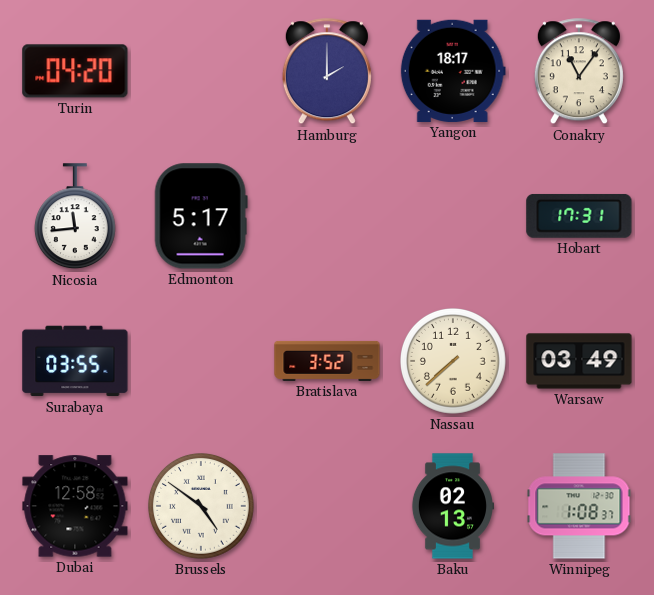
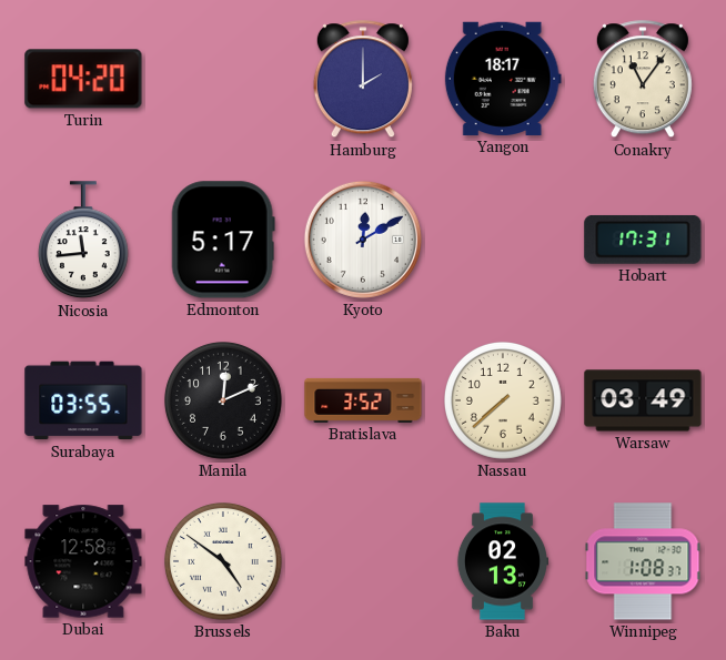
Kyoto: none -> 12:10 (363, 240)
Manila: none -> 12:11 (224, 402)
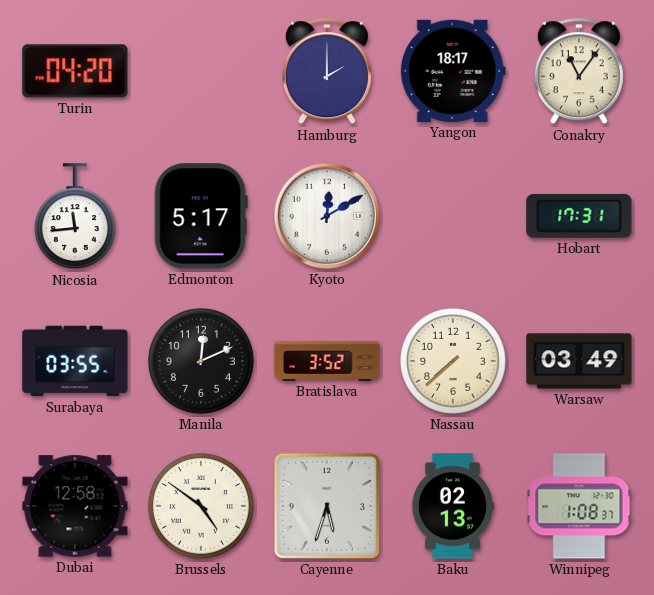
Cayenne: none -> 5:33 (327, 506)
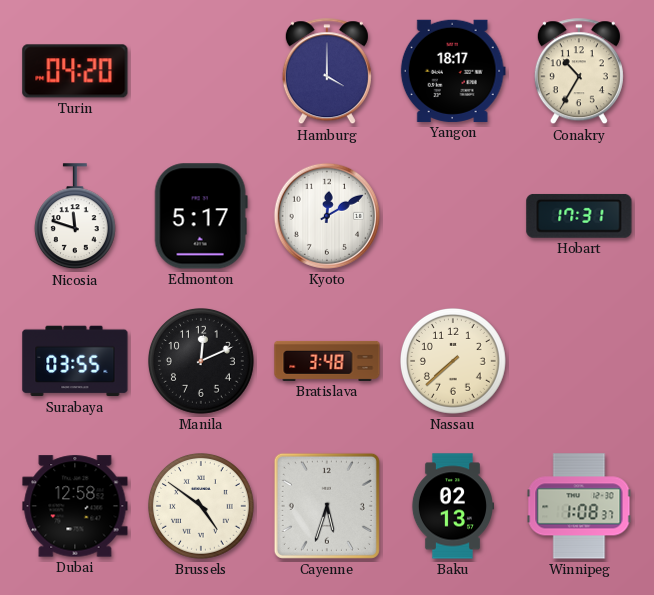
Hamburg: 2:00 -> 4:00 (327, 72)
Conakry: 11:06 -> 10:35 (579, 72)
Nicosia: 11:44 -> 11:48 (75, 217)
Bratislava: 3:52 -> 3:48 (327, 361)
Warsaw: 03:49 -> none (579, 361)
